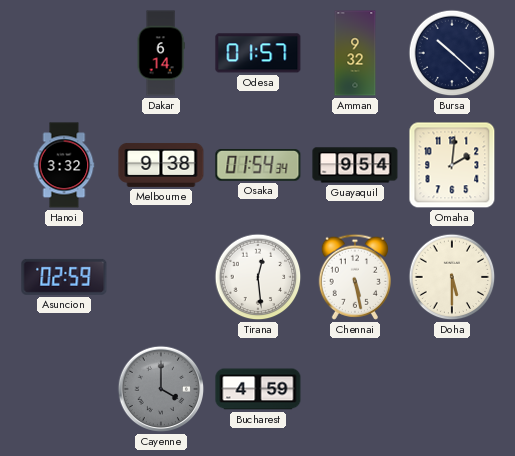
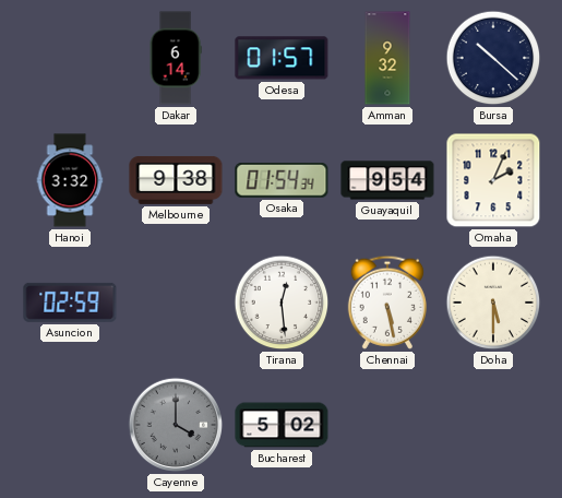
Omaha: 2:01 -> 2:04 (493, 180)
Bucharest: 4:59 -> 5:02 (282, 425)
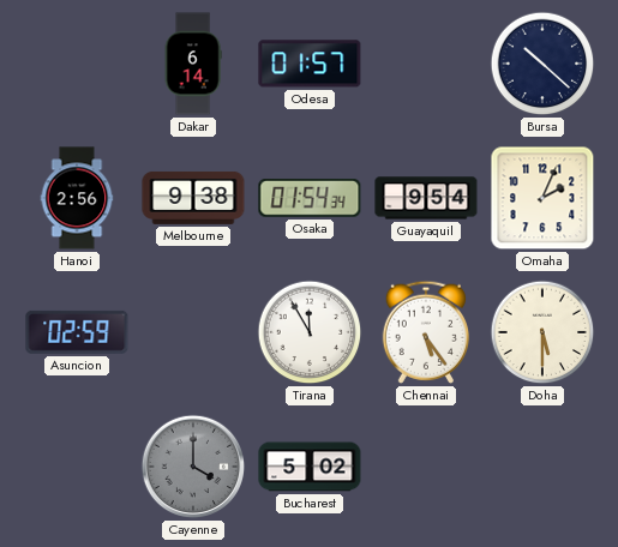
Amman: 9:32 -> none (387, 58)
Hanoi: 3:32 -> 2:56 (77, 198)
Tirana: 12:29 -> 11:55 (310, 332)
Chennai: 5:28 -> 5:24 (425, 332)
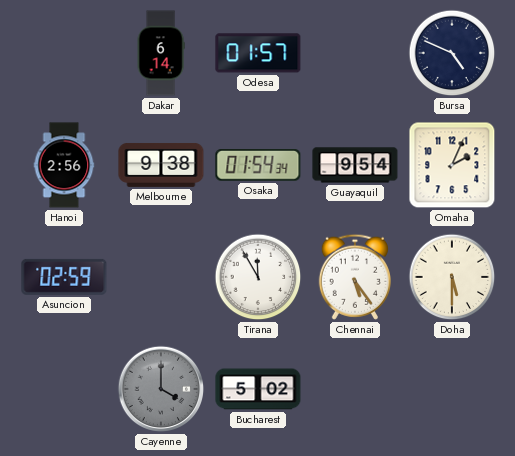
Bursa: 10:22 -> 4:49 (452, 53)
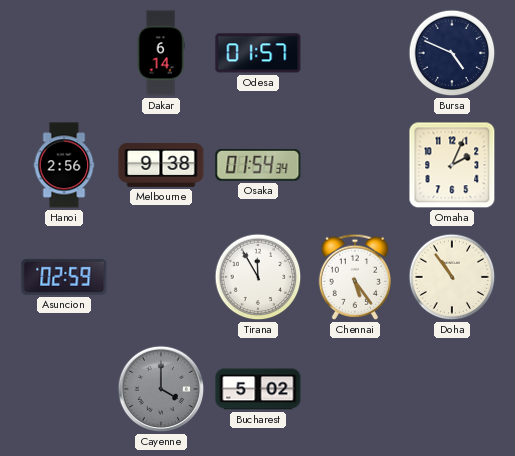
Guayaquil: 9:54 -> none (355, 165)
Doha: 5:30 -> 10:54 (452, 277)
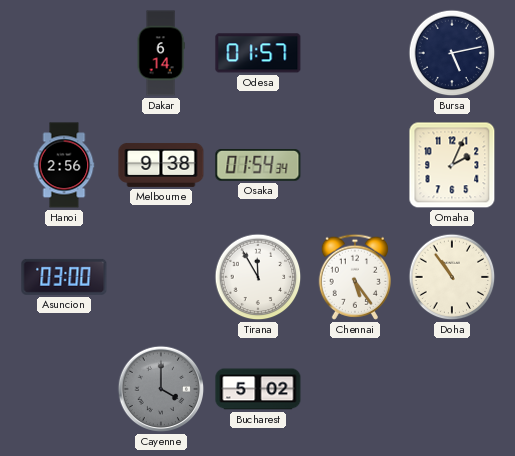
Bursa: 4:49 -> 5:13 (452, 53)
Asuncion: 02:59 -> 03:00 (64, 277)
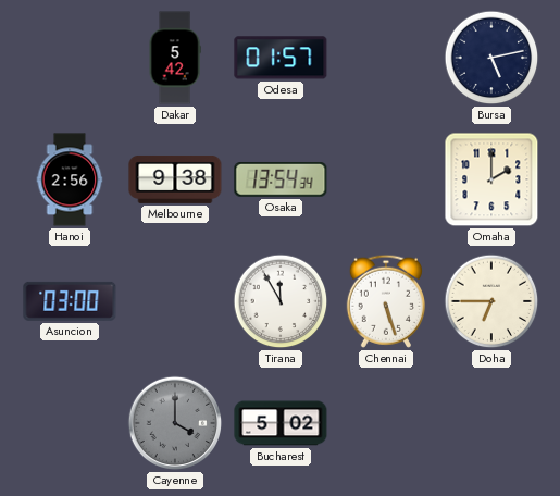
Dakar: 6:14 -> 5:42 (175, 58)
Osaka: 01:54 -> 13:54 (281, 181)
Omaha: 2:04 -> 2:00 (491, 179)
Chennai: 5:24 -> 5:27 (385, 301)
Doha: 10:54 -> 6:45 (491, 301)
